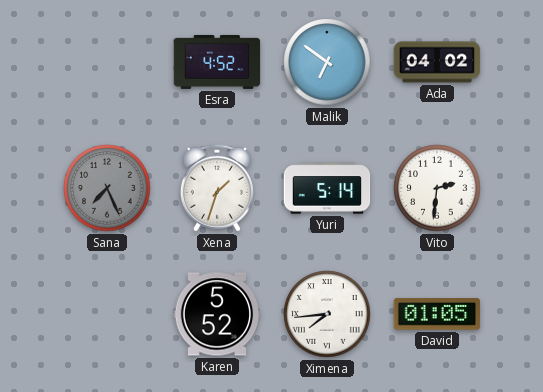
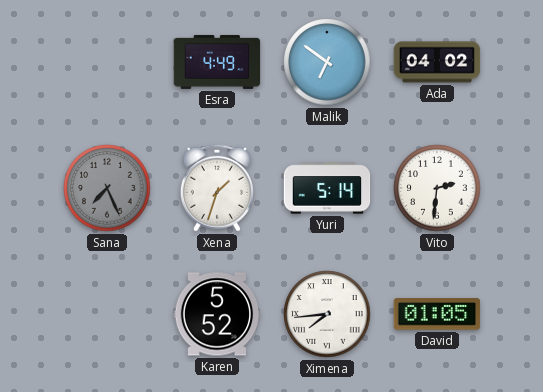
Esra: 4:52 -> 4:49 (217, 62)
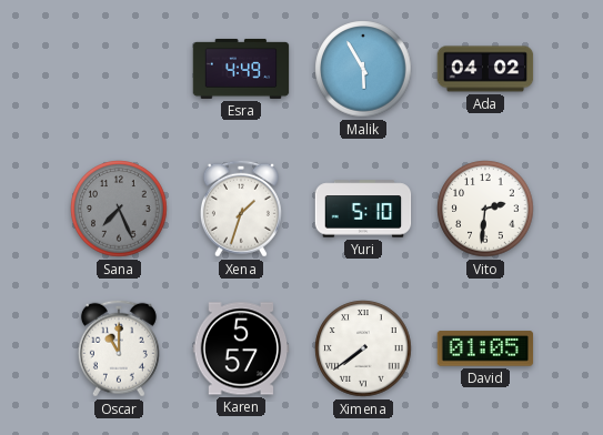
Malik: 6:51 -> 5:55 (363, 69)
Yuri: 5:14 -> 5:10 (363, 209)
Oscar: none -> 11:00 (119, 348)
Karen: 5:52 -> 5:57 (241, 348)
Ximena: 7:44 -> 7:39 (363, 348)
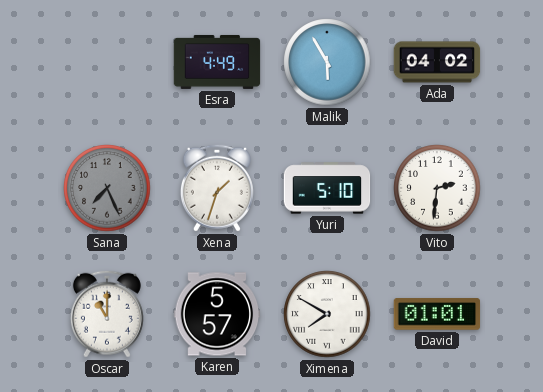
Ximena: 7:39 -> 7:50 (327, 314)
David: 01:05 -> 01:01 (437, 314)
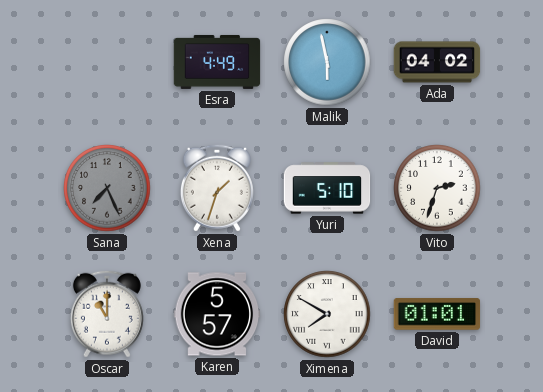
Malik: 5:55 -> 5:58 (327, 62)
Vito: 2:31 -> 2:33 (437, 188)
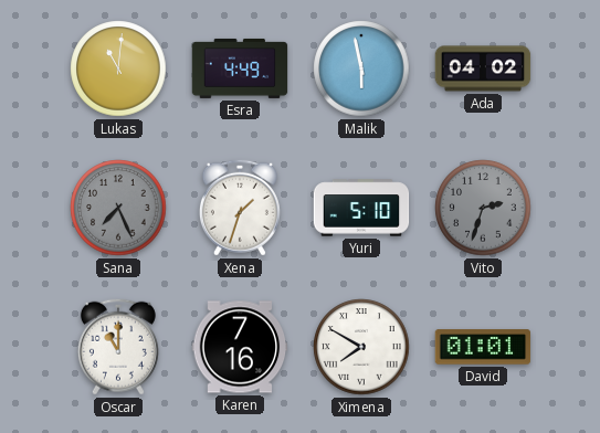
Lukas: none -> 11:01 (118, 68)
Vito dial: white -> grey (483, 208)
Karen: 5:57 -> 7:16 (240, 347)
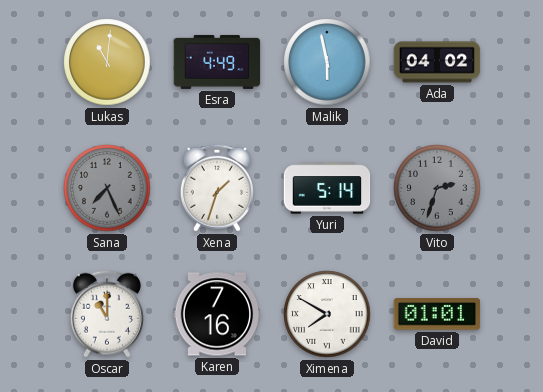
Yuri: 5:10 -> 5:14 (327, 188)
